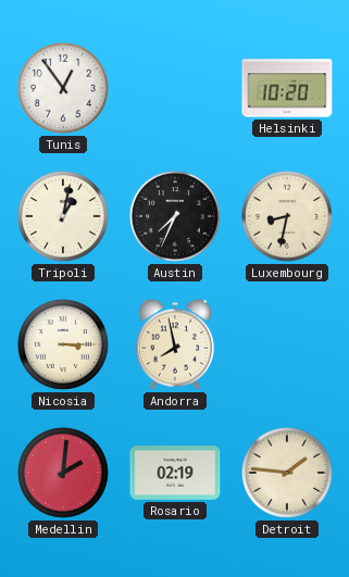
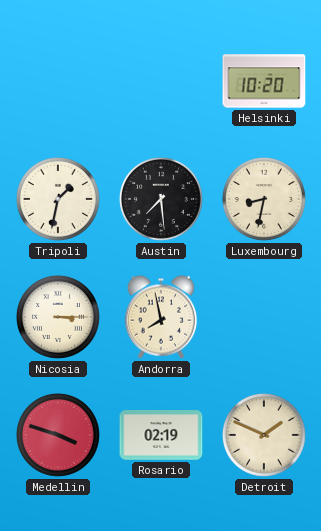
Tunis: 12:54 -> none (63, 88)
Tripoli: 1:02 -> 1:32 (58, 199)
Austin: 7:34 -> 7:29 (161, 199)
Medellin: 2:01 -> 3:48 (58, 435)
Detroit: 1:46 -> 1:49 (264, 435)
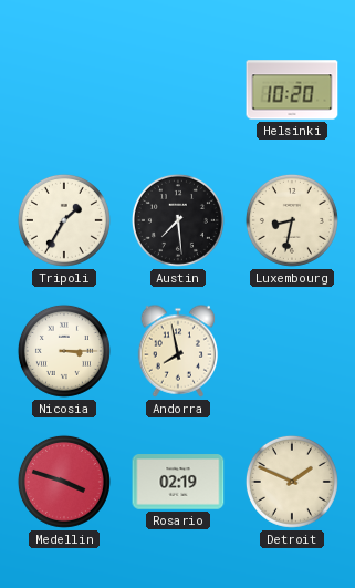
Tripoli: 1:32 -> 1:35 (64, 220)
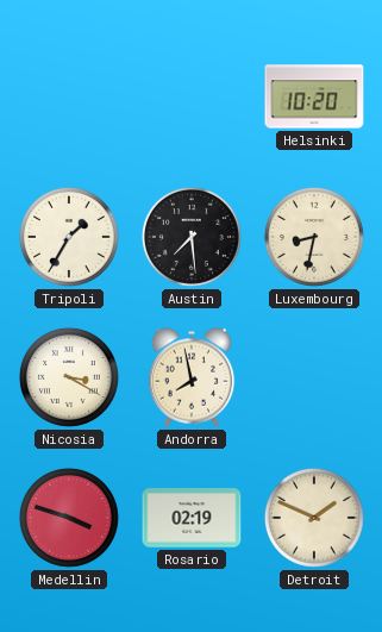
Nicosia: 3:15 -> 3:20 (69, 377)
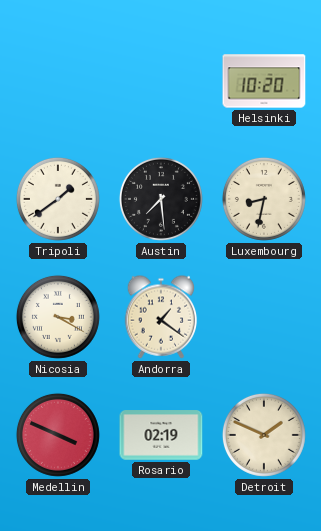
Tripoli: 1:35 -> 1:39 (58, 199)
Andorra: 7:58 -> 1:21 (161, 317)
Medellin: 3:48 -> 3:49 (58, 435)
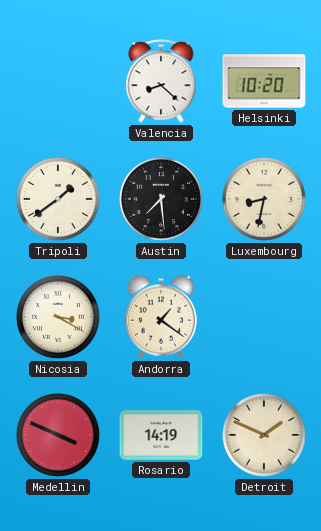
Valencia: none -> 8:22 (161, 81)
Rosario: 02:19 -> 14:19 (161, 435)
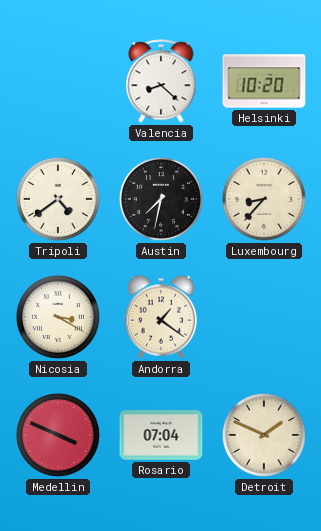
Tripoli: 1:39 -> 4:39 (58, 199)
Austin: 7:29 -> 7:32 (161, 199)
Luxembourg: 8:32 -> 8:37 (264, 199)
Rosario: 14:19 -> 07:04 (161, 435)
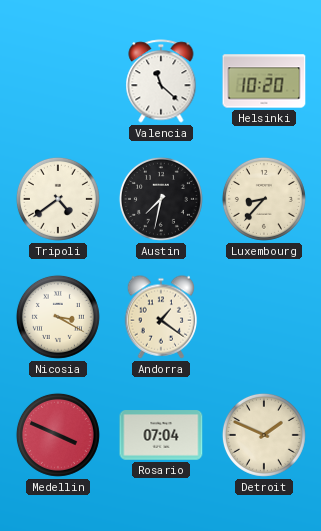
Valencia: 8:22 -> 11:22 (161, 81)
